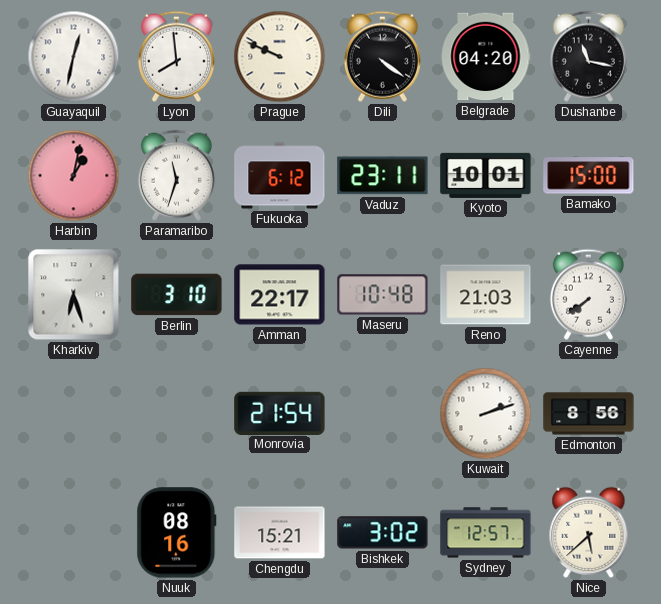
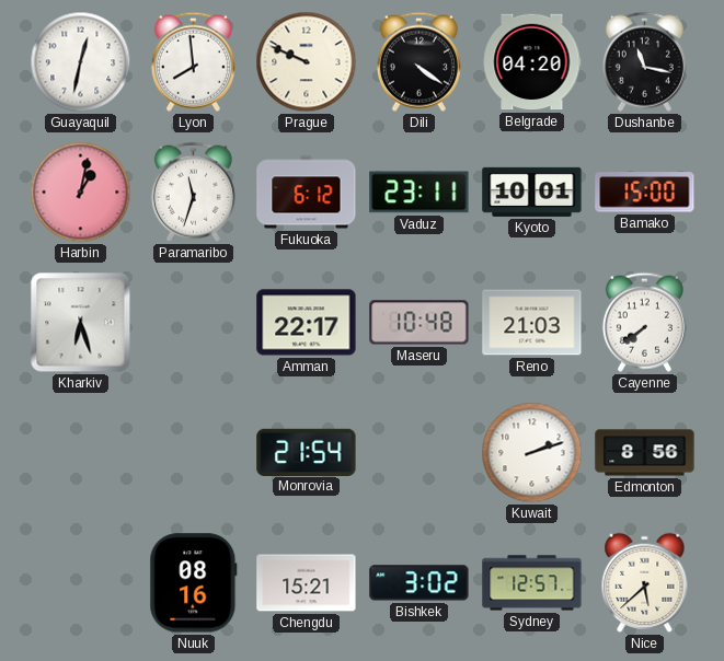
Berlin: 3:10 -> none (177, 295)
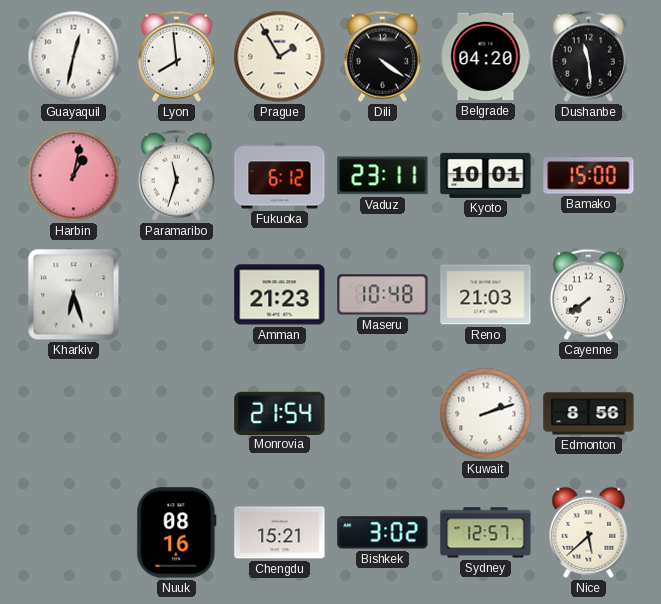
Prague: 9:49 -> 1:55 (280, 57)
Dushanbe: 11:17 -> 11:29 (588, 56)
Amman: 22:17 -> 21:23 (280, 295)
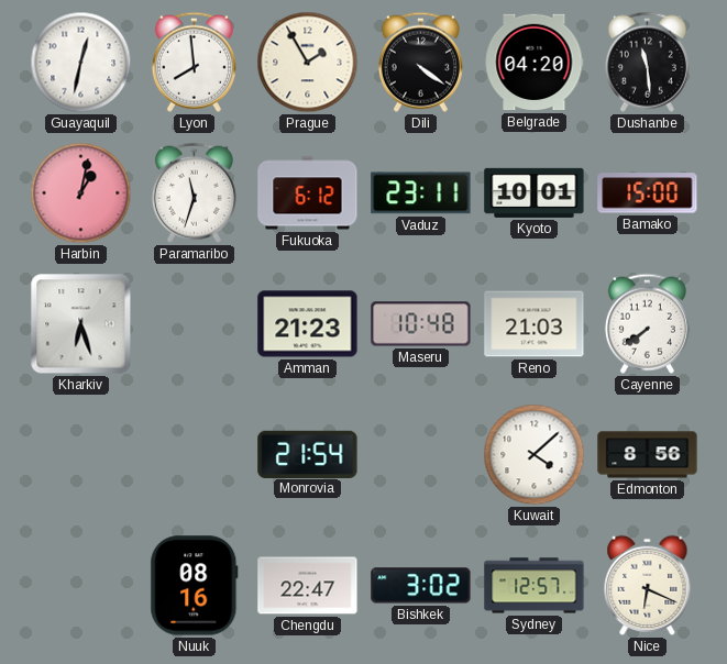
Kuwait: 2:12 -> 4:08 (535, 455)
Chengdu: 15:21 -> 22:47 (308, 586)
Nice: 5:38 -> 6:19 (648, 585)
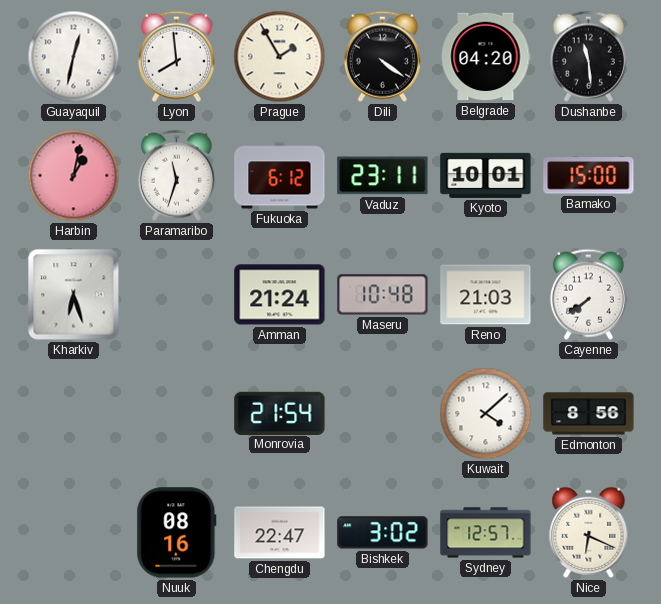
Amman: 21:23 -> 21:24 (280, 295)
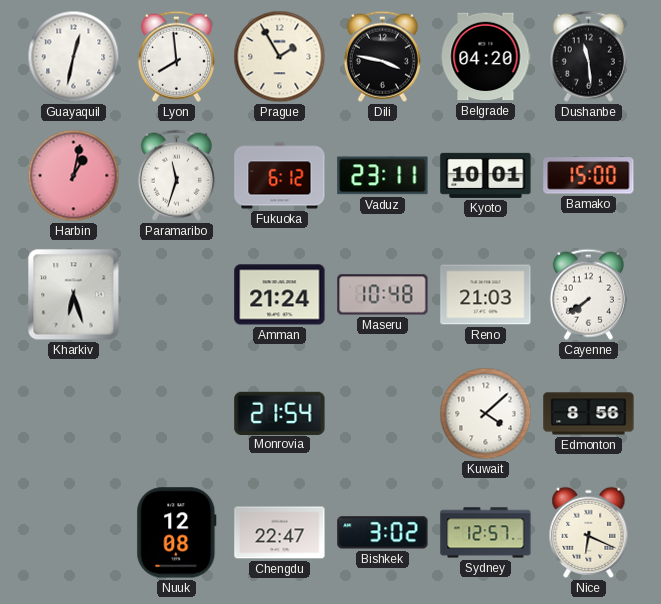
Dili: 4:21 -> 3:47 (382, 56)
Nuuk: 08:16 -> 12:08 (177, 533)
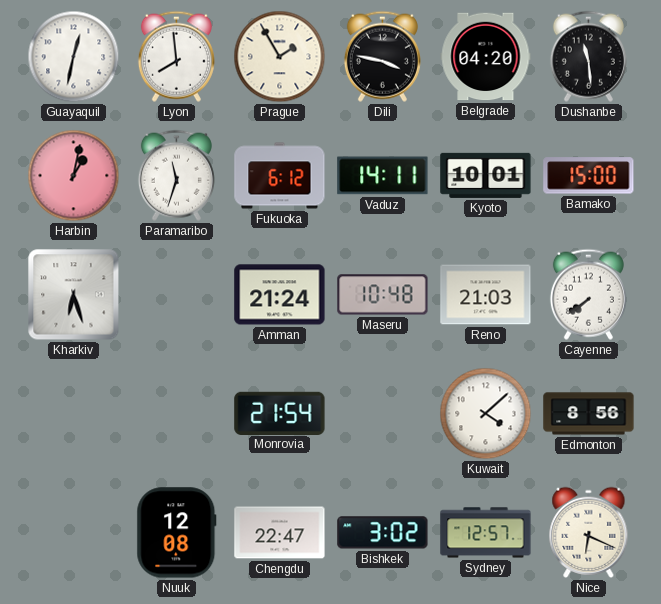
Vaduz: 23:11 -> 14:11 (383, 176)
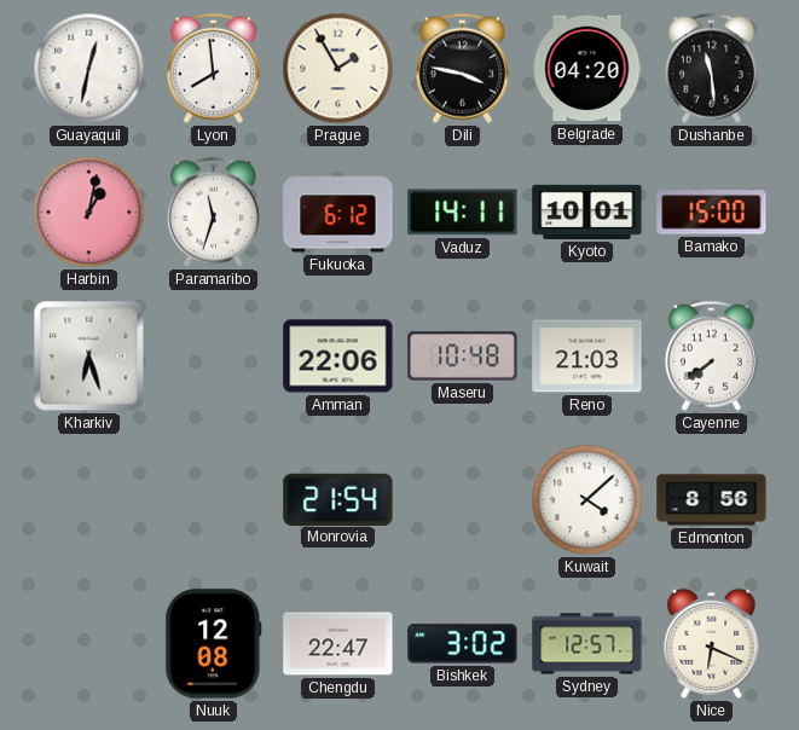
Amman: 21:24 -> 22:06 (338, 357)
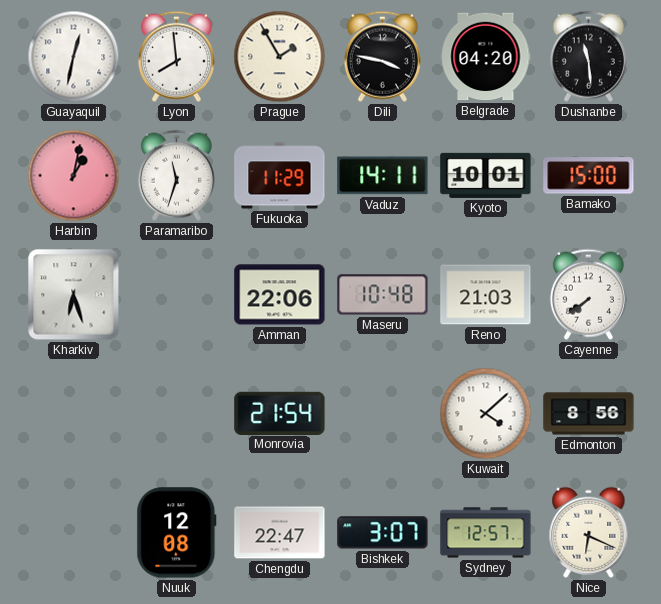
Fukuoka: 6:12 -> 11:29 (280, 176)
Bishkek: 3:02 -> 3:07 (383, 533)
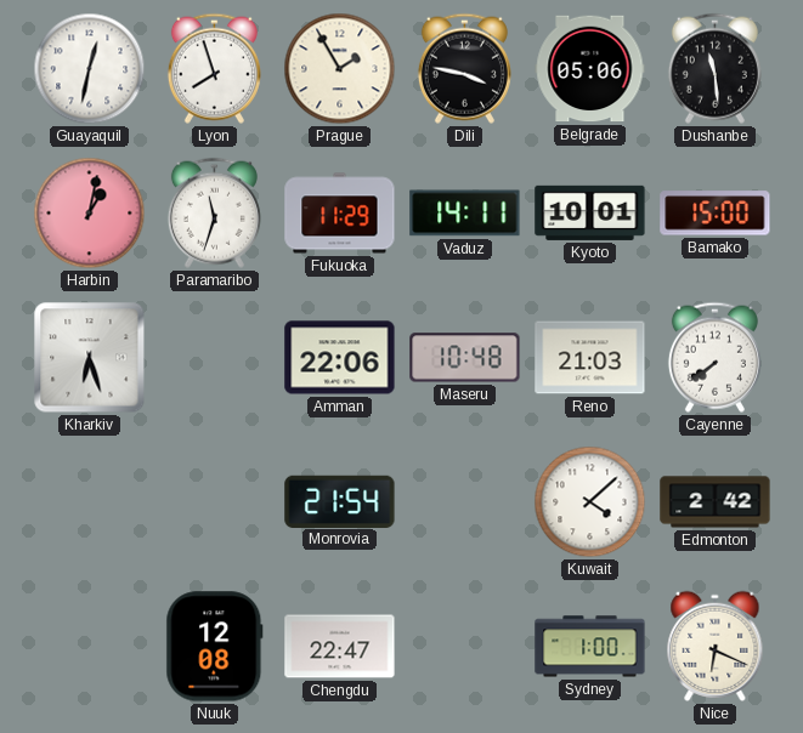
Lyon: 7:59 -> 7:57 (214, 68)
Belgrade: 04:20 -> 05:06 (590, 69)
Edmonton: 8:56 -> 2:42 (716, 502)
Bishkek: 3:07 -> none (383, 533)
Sydney: 12:57 -> 1:00 (590, 647)
